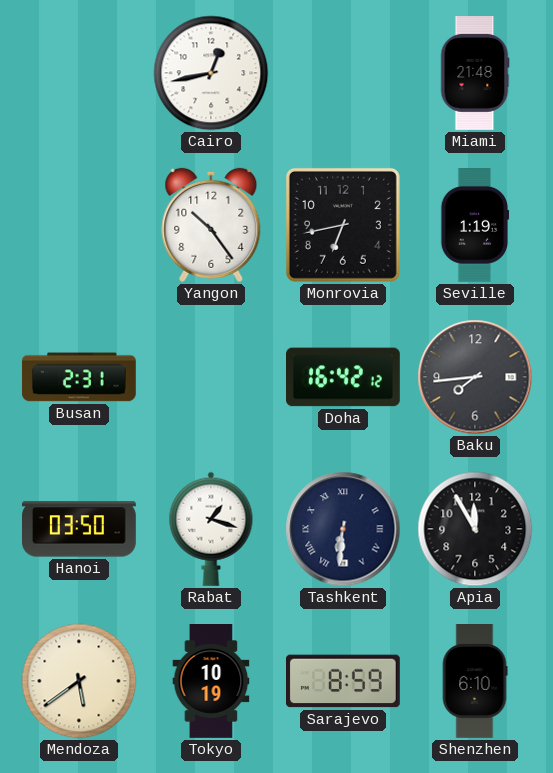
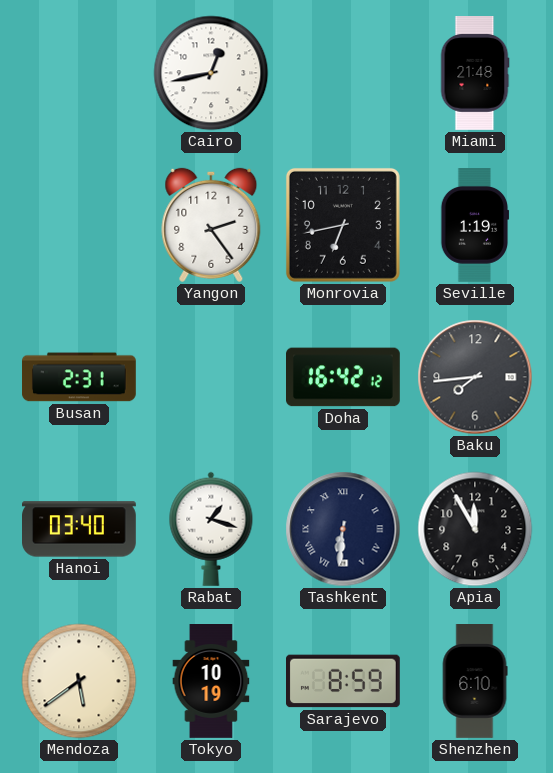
Yangon: 10:24 -> 2:24 (211, 225)
Hanoi: 03:50 -> 03:40 (80, 529)
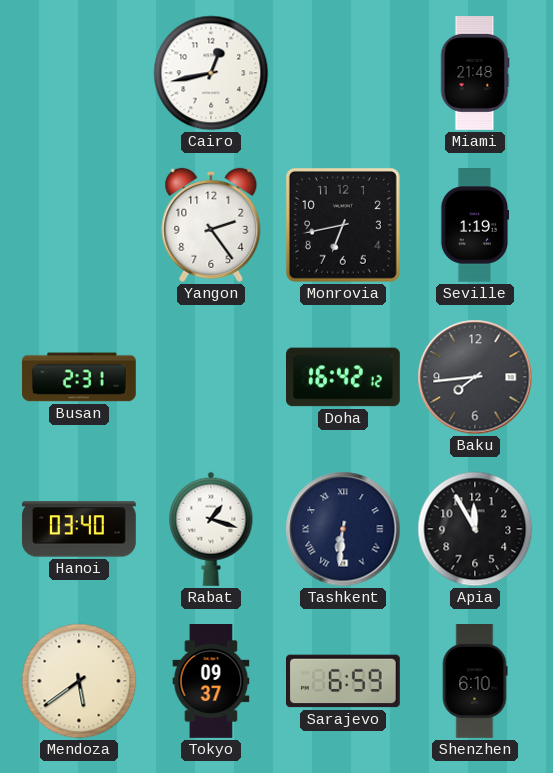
Tokyo: 10:19 -> 09:37 (211, 682)
Sarajevo: 8:59 -> 6:59 (344, 681)
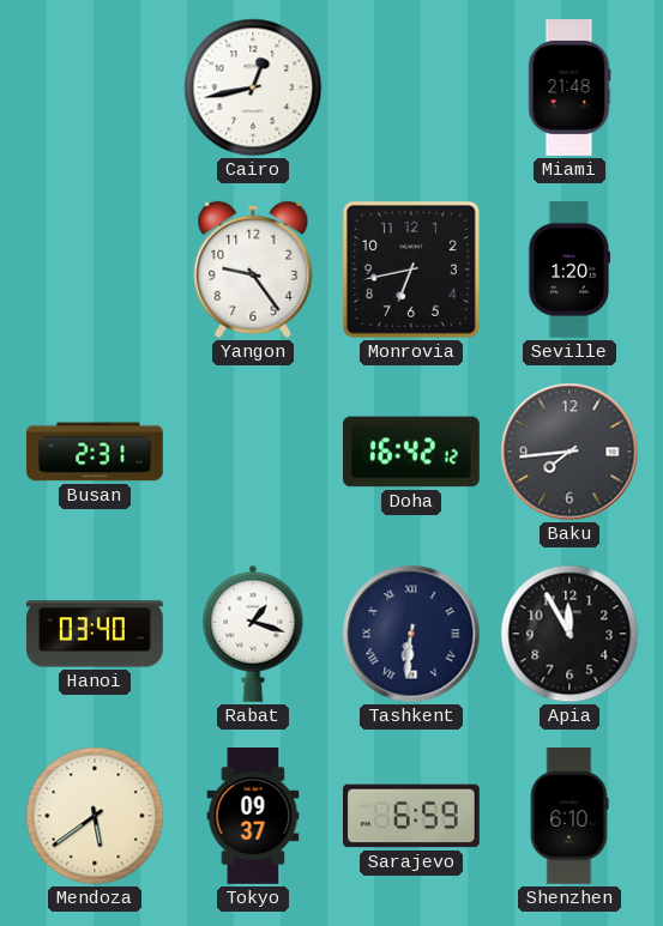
Yangon: 2:24 -> 9:24 (253, 270)
Seville: 1:19 -> 1:20 (569, 271)
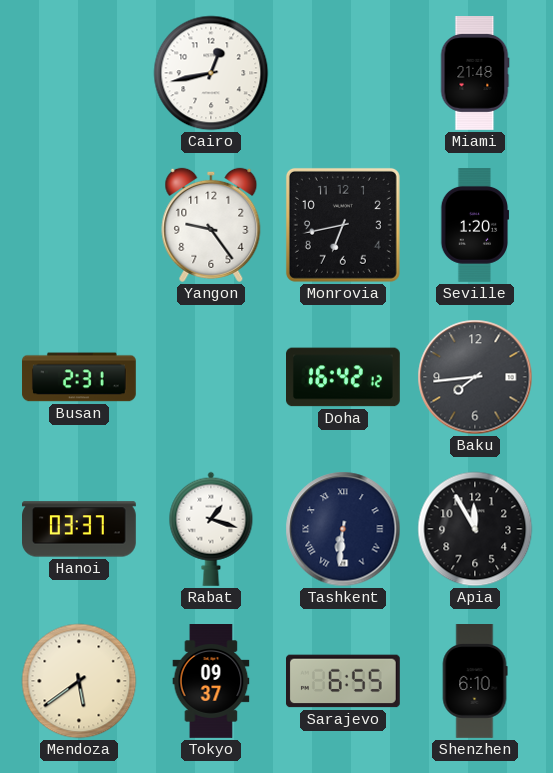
Hanoi: 03:40 -> 03:37 (80, 529)
Sarajevo: 6:59 -> 6:55 (344, 681)
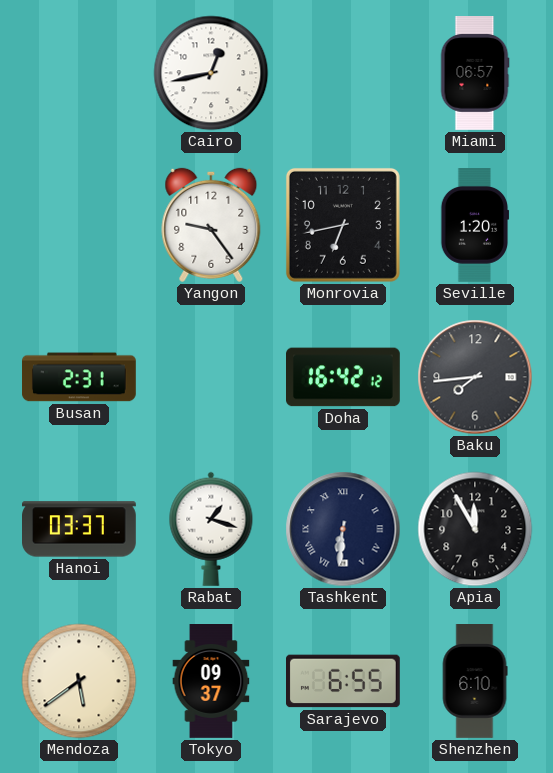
Miami: 21:48 -> 06:57 (475, 74)
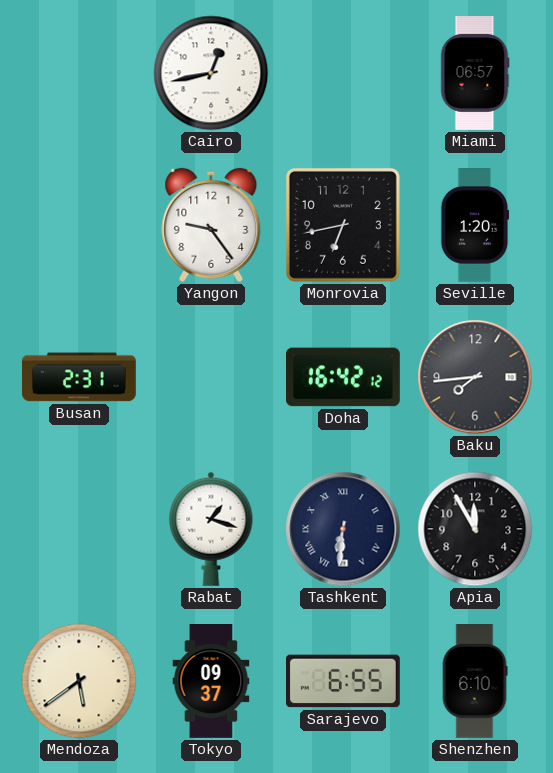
Hanoi: 03:37 -> none (80, 529)
